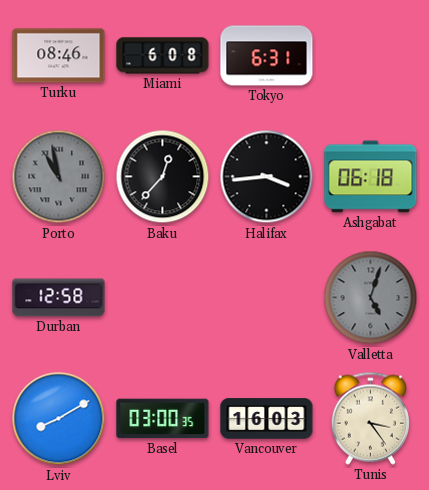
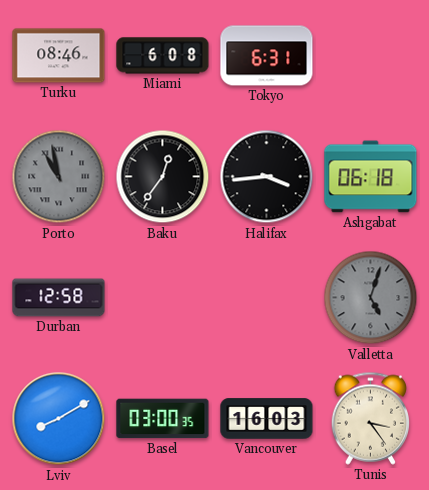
Baku: 12:37 -> 12:36 (163, 177)
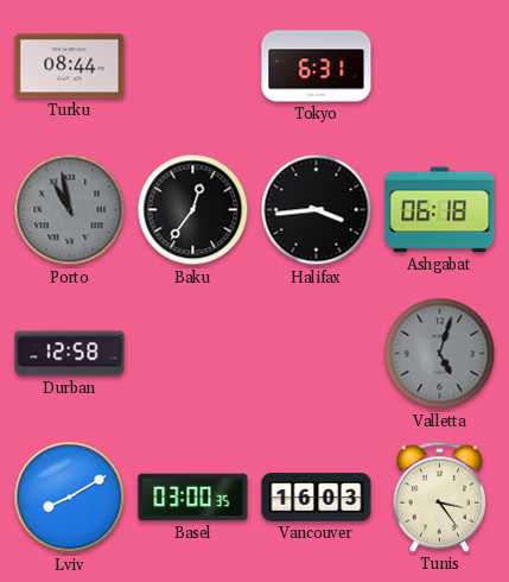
Turku: 08:46 -> 08:44 (70, 67)
Miami: 6:08 -> none (163, 56)
